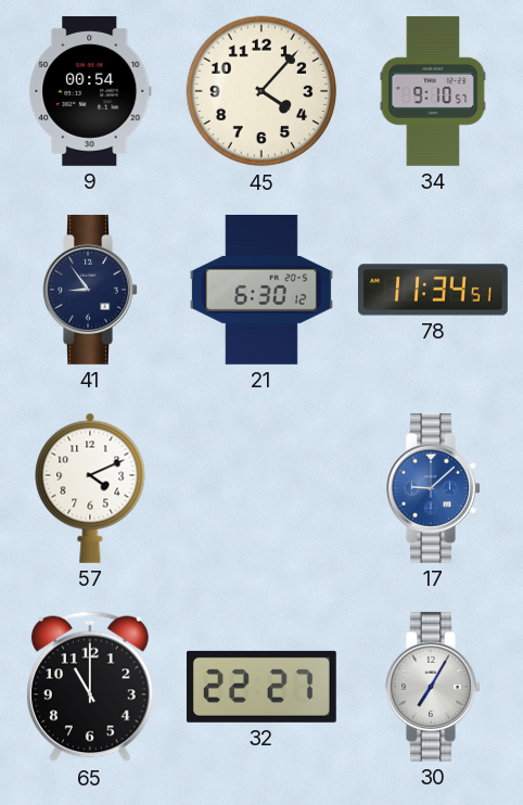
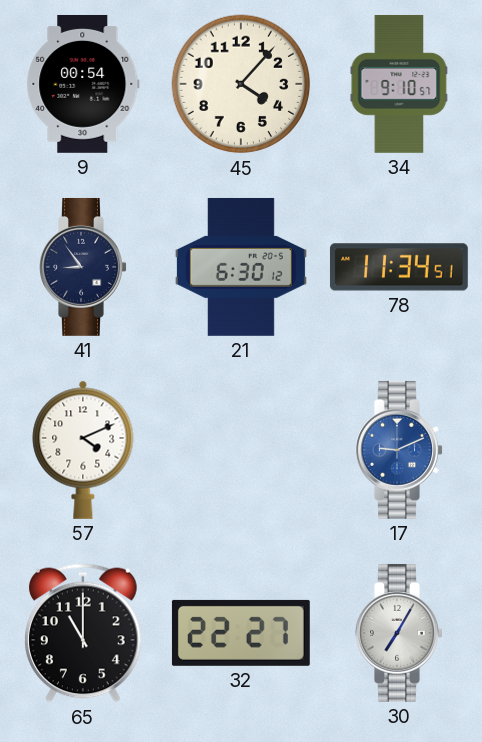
17: 9:08 -> 9:11 (399, 450)
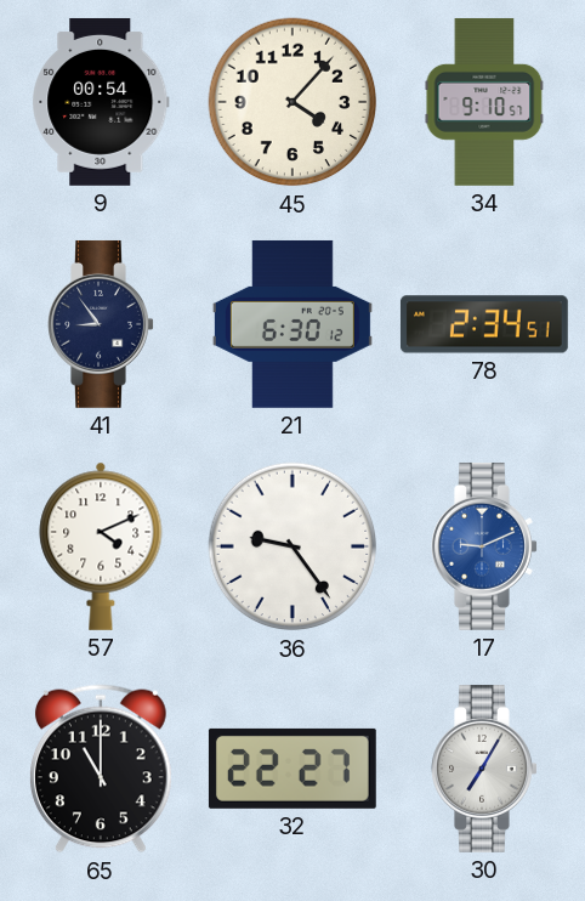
78: 11:34 -> 2:34 (484, 324)
36: none -> 9:24 (292, 546)
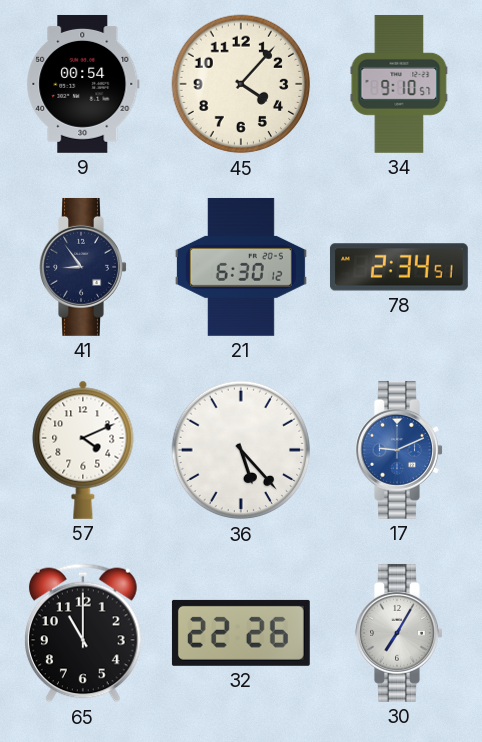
36: 9:24 -> 5:23 (241, 450)
32: 22:27 -> 22:26 (241, 633)
